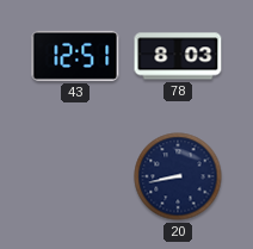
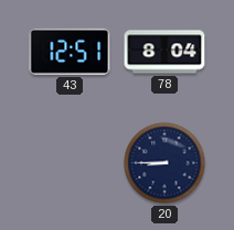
78: 8:03 -> 8:04 (164, 52)
20: 8:43 -> 8:45 (164, 163)
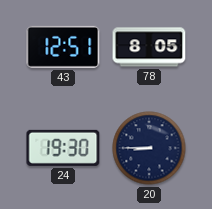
78: 8:04 -> 8:05 (149, 47)
24: none -> 19:30 (63, 148)
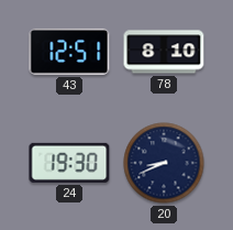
78: 8:05 -> 8:10 (164, 52)
20: 8:45 -> 8:41 (164, 163)
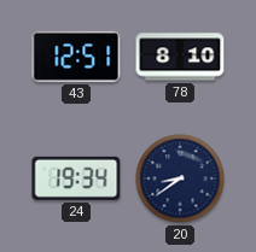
24: 19:30 -> 19:34 (76, 178)
20: 8:41 -> 8:39 (180, 178)
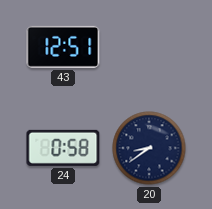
78: 8:10 -> none (180, 57)
24: 19:34 -> 0:58 (63, 148)
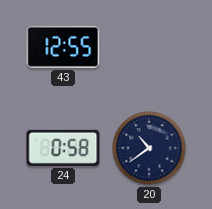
43: 12:51 -> 12:55 (63, 47)
20: 8:39 -> 10:39 (149, 148)
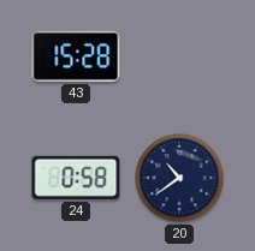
43: 12:55 -> 15:28 (76, 56)
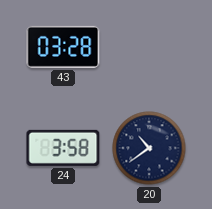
43: 15:28 -> 03:28 (63, 47)
24: 0:58 -> 3:58 (63, 148)
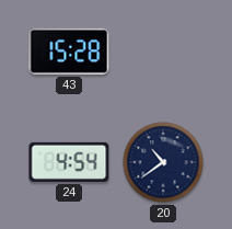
43: 03:28 -> 15:28 (69, 51)
24: 3:58 -> 4:54 (69, 162)
